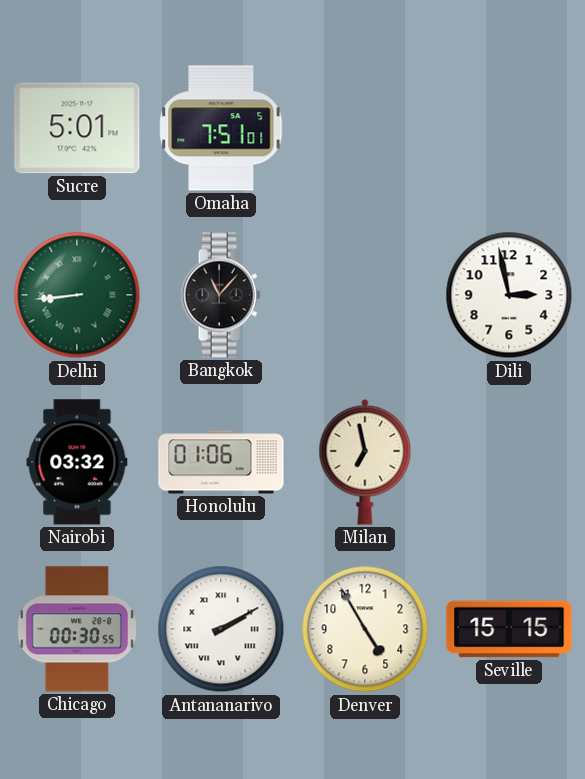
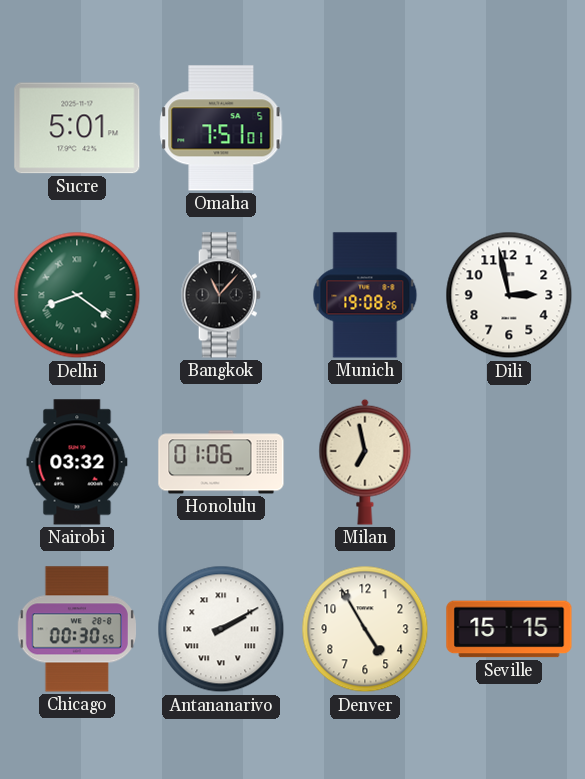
Delhi: 8:44 -> 8:21 (77, 295)
Munich: none -> 19:08 (365, 295)
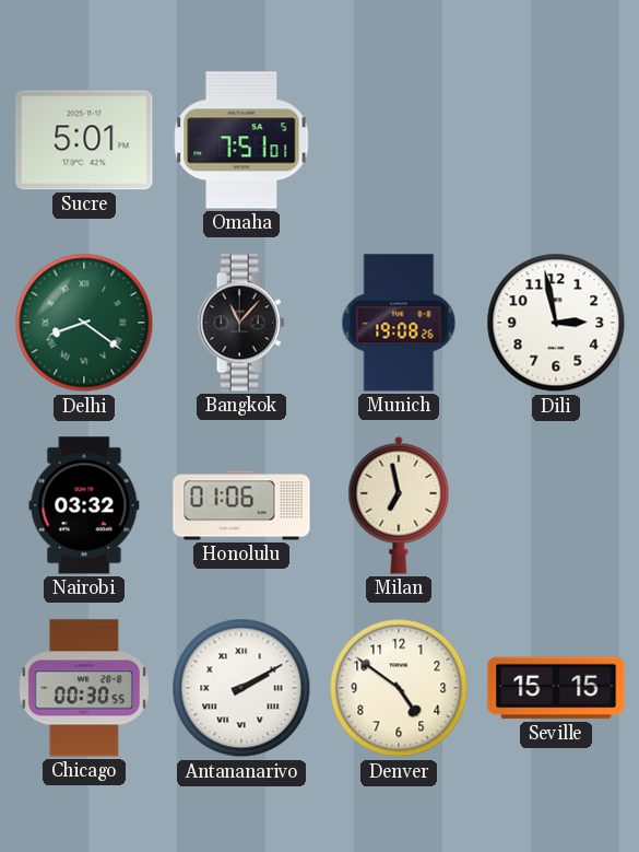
Denver: 4:55 -> 4:51 (399, 688)
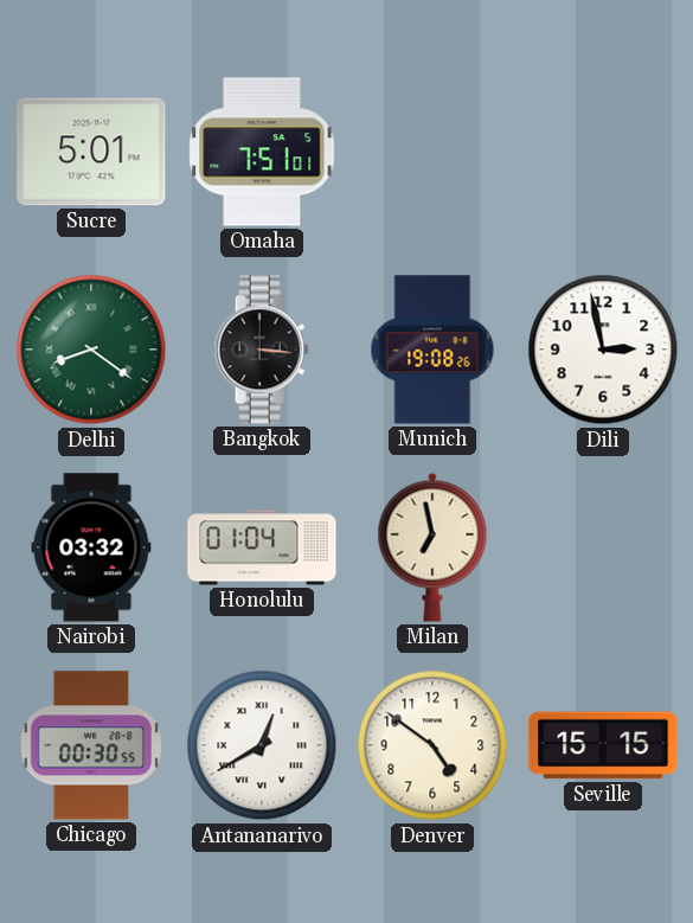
Bangkok: 11:07 -> 3:16 (262, 350)
Honolulu: 01:06 -> 01:04 (262, 547)
Antananarivo: 2:10 -> 12:40 (262, 745)
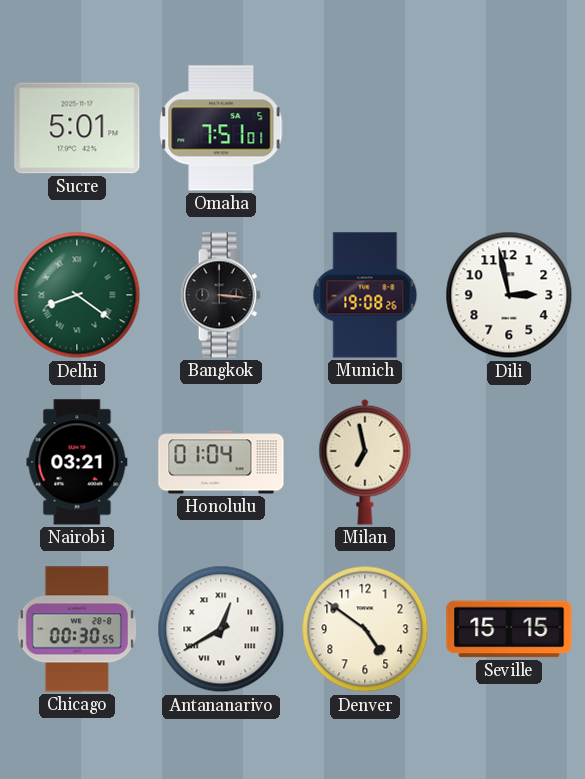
Nairobi: 03:32 -> 03:21 (77, 462)
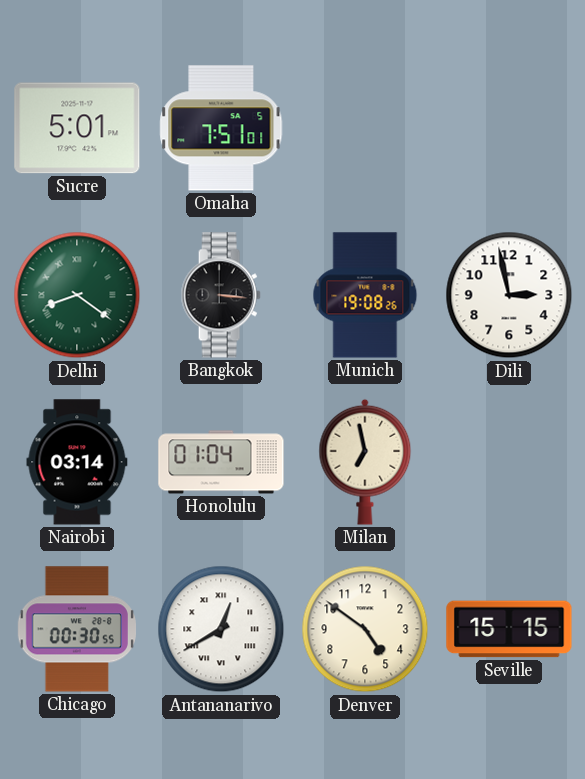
Nairobi: 03:21 -> 03:14 (77, 462)
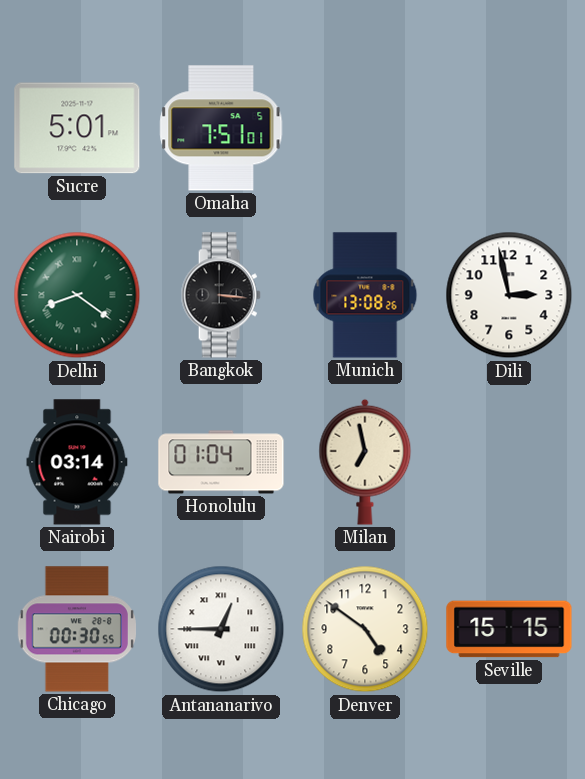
Munich: 19:08 -> 13:08 (365, 295)
Antananarivo: 12:40 -> 12:45 (221, 629)
